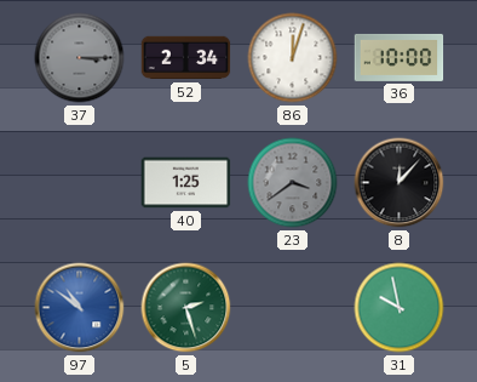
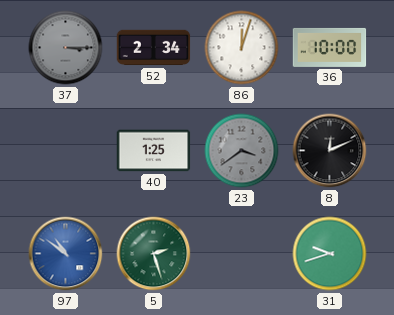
8: 12:07 -> 12:11 (330, 151)
31: 9:58 -> 9:42 (330, 254)
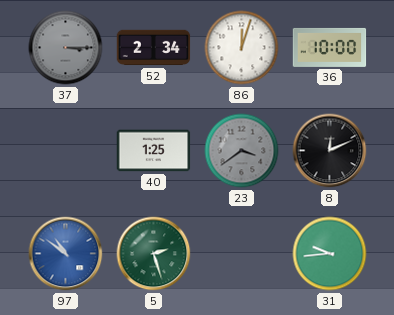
31: 9:42 -> 9:44 (330, 254)
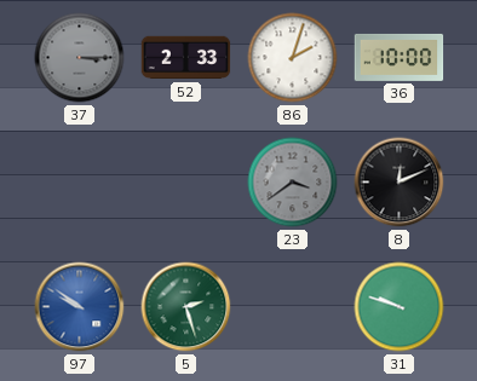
52: 2:34 -> 2:33 (186, 58)
86: 12:03 -> 2:03 (293, 58)
40: 1:25 -> none (154, 151)
97: 10:51 -> 9:51 (80, 307)
31: 9:44 -> 9:48 (400, 307)
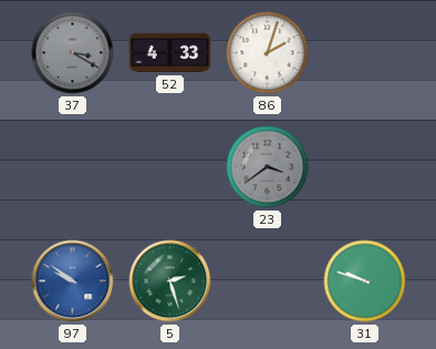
37: 3:15 -> 3:20 (73, 53)
52: 2:33 -> 4:33 (170, 53)
36: 10:00 -> none (400, 57)
8: 12:11 -> none (400, 183)
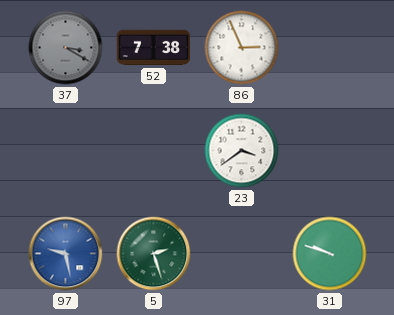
52: 4:33 -> 7:38 (154, 48)
86: 2:03 -> 2:56 (242, 48)
23 dial: grey -> white (242, 151)
97: 9:51 -> 9:28 (66, 254)
